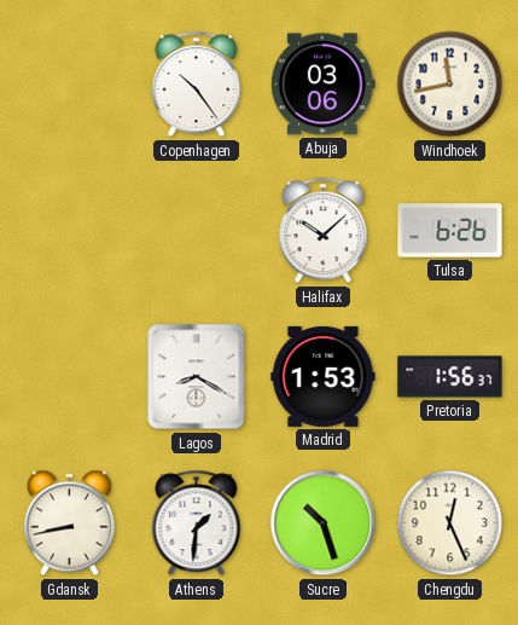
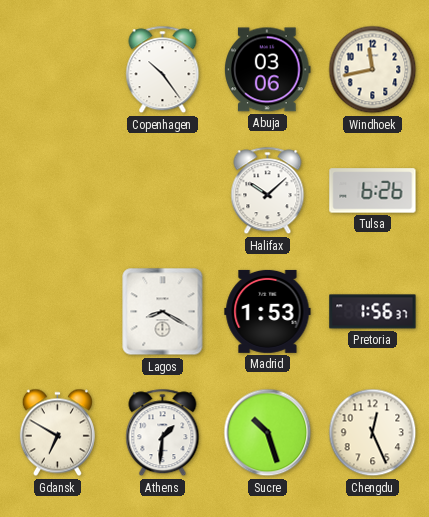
Gdansk: 8:43 -> 6:50 (57, 433)
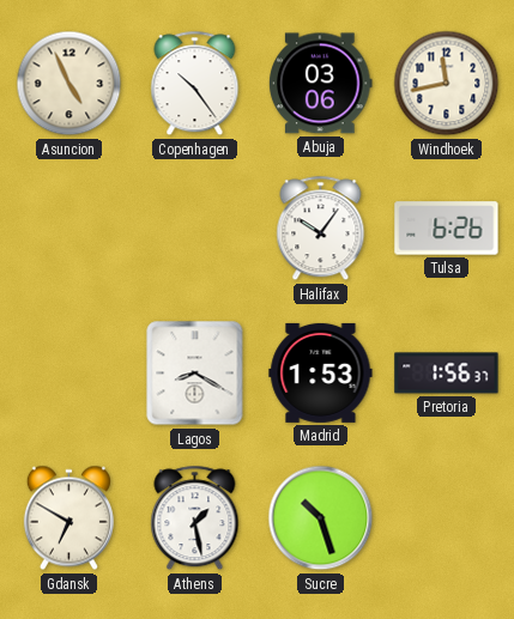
Asuncion: none -> 4:56 (69, 84)
Halifax: 10:08 -> 10:06 (321, 229)
Athens: 1:31 -> 1:28 (195, 518)
Chengdu: 12:26 -> none (373, 433)
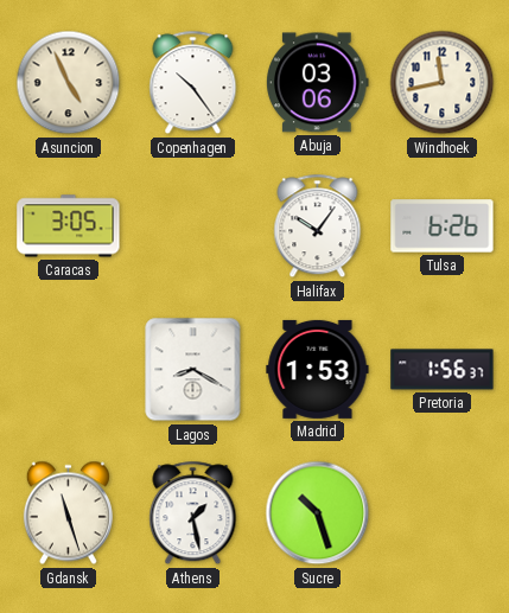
Caracas: none -> 3:05 (69, 226)
Gdansk: 6:50 -> 11:27 (68, 513)
